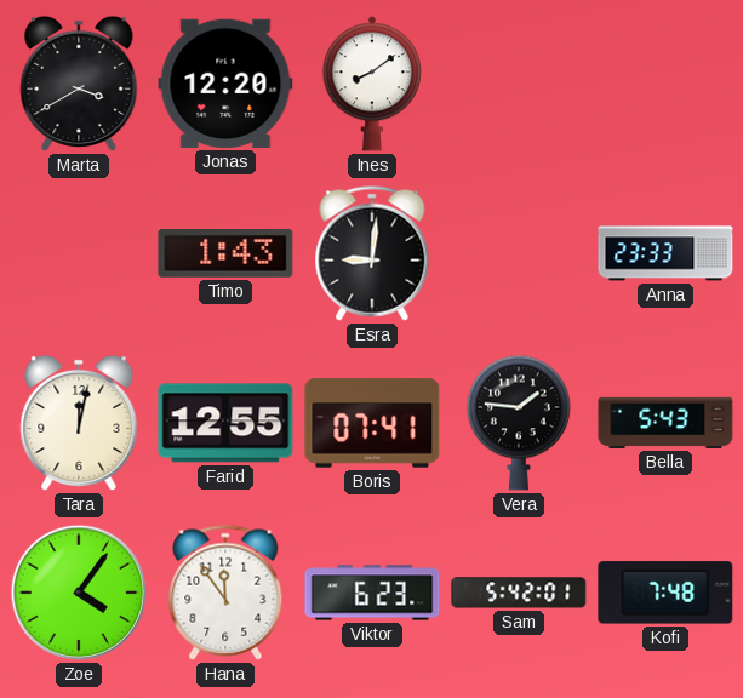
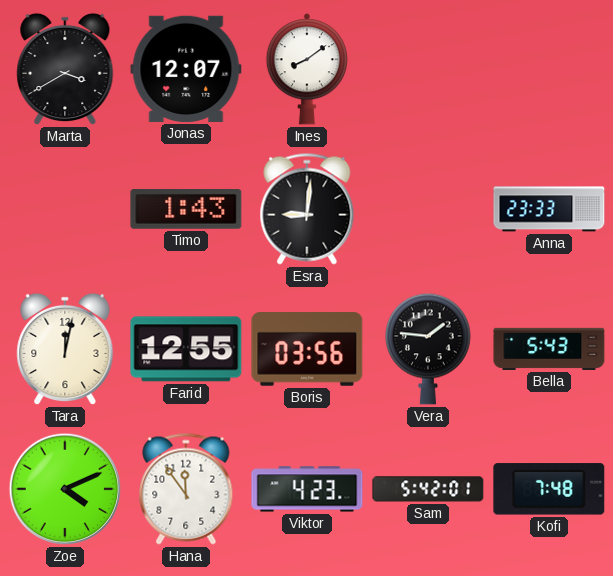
Jonas: 12:20 -> 12:07 (186, 69)
Boris: 07:41 -> 03:56 (307, 349)
Zoe: 4:06 -> 4:11 (65, 489)
Viktor: 6:23 -> 4:23 (307, 489)
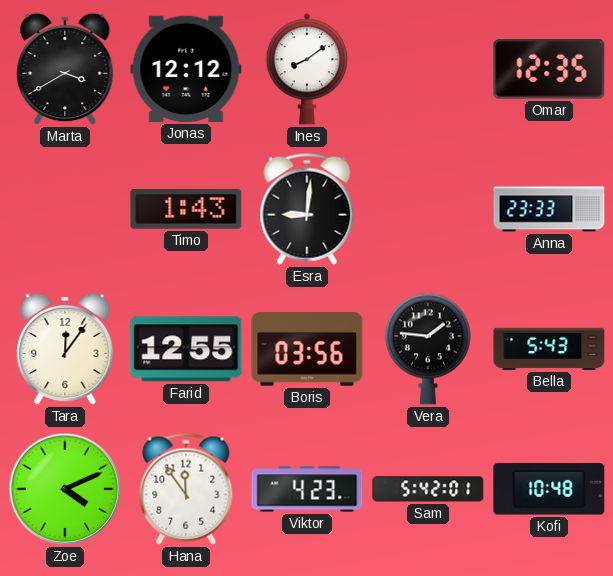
Jonas: 12:07 -> 12:12 (186, 69)
Omar: none -> 12:35 (549, 69)
Tara: 12:02 -> 12:06 (65, 349)
Kofi: 7:48 -> 10:48 (549, 489)
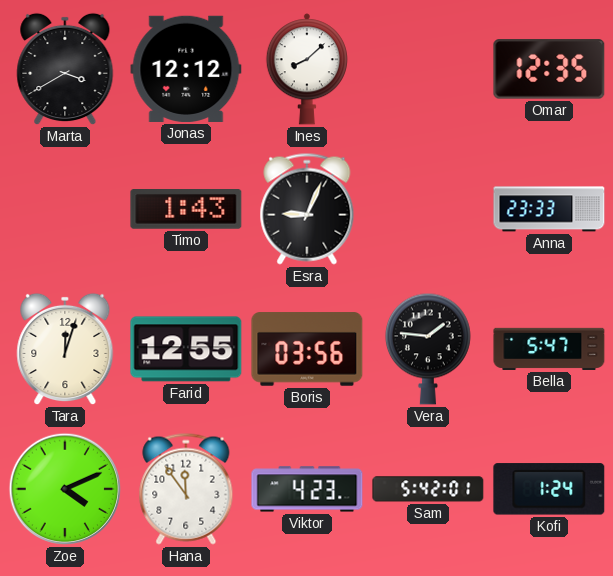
Ines: 8:09 -> 8:08 (307, 69)
Esra: 9:01 -> 9:04 (307, 209)
Tara: 12:06 -> 12:03 (65, 349)
Bella: 5:43 -> 5:47 (549, 349)
Kofi: 10:48 -> 1:24 (549, 489)
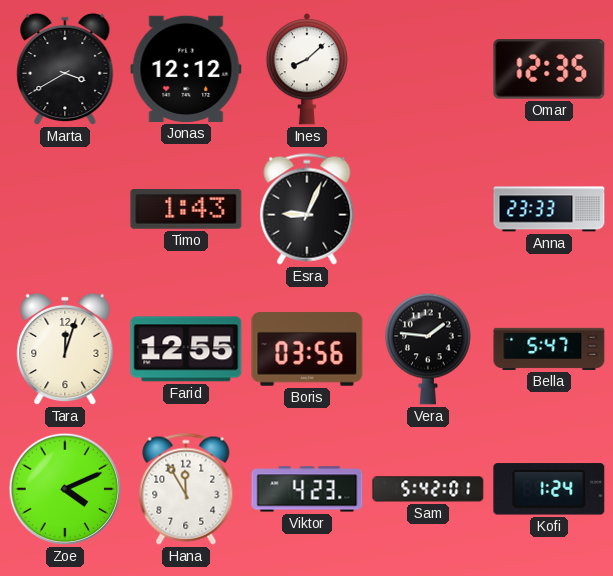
Hana: 11:54 -> 11:55 (186, 489)
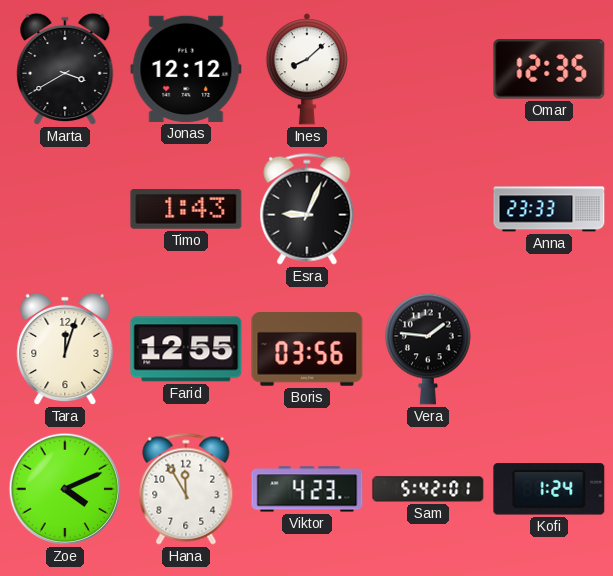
Bella: 5:47 -> none (549, 349)
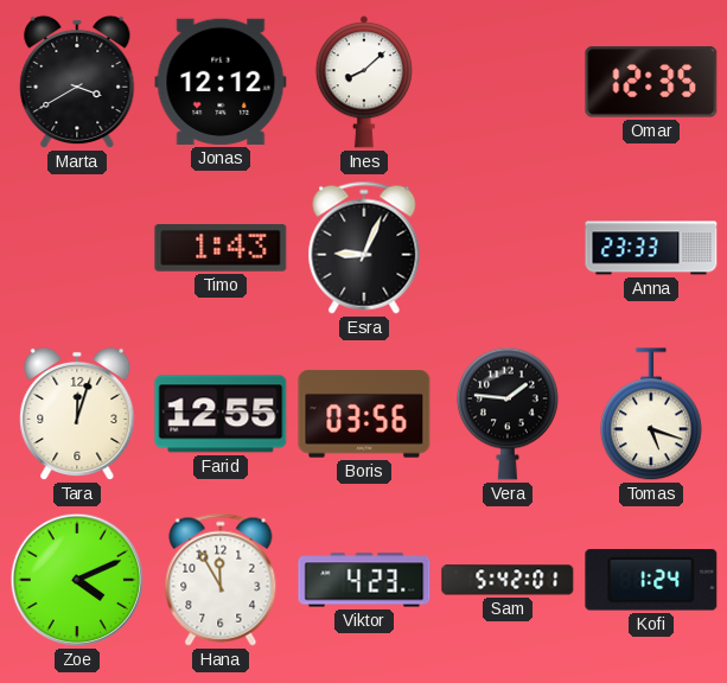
Tomas: none -> 5:18 (651, 415)
